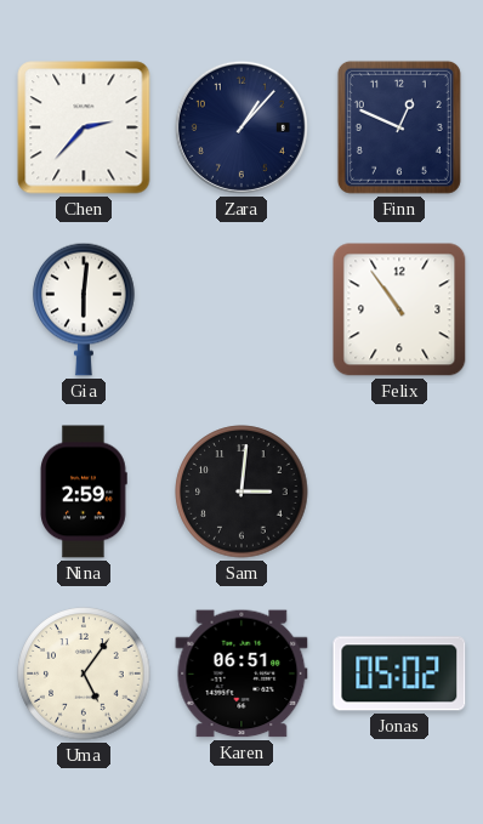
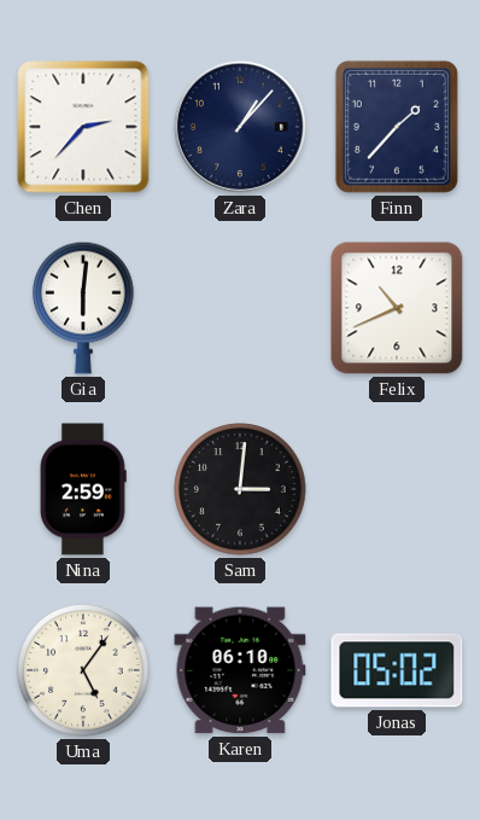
Finn: 12:49 -> 1:37 (397, 127)
Felix: 10:54 -> 10:41 (397, 308)
Karen: 06:51 -> 06:10 (240, 670)
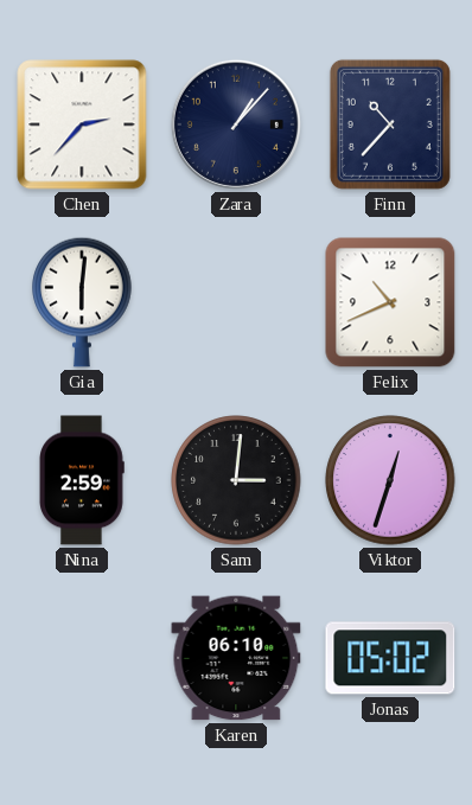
Finn: 1:37 -> 10:37 (390, 124)
Viktor: none -> 12:33 (390, 480)
Uma: 5:06 -> none (83, 670)
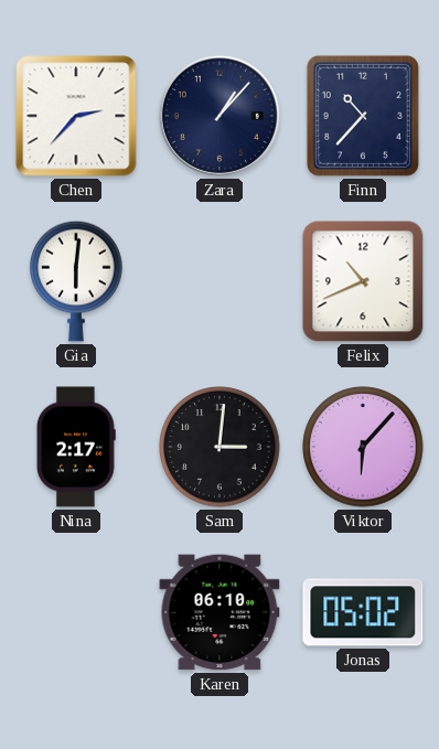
Nina: 2:59 -> 2:17 (76, 447)
Viktor: 12:33 -> 6:07 (363, 447)
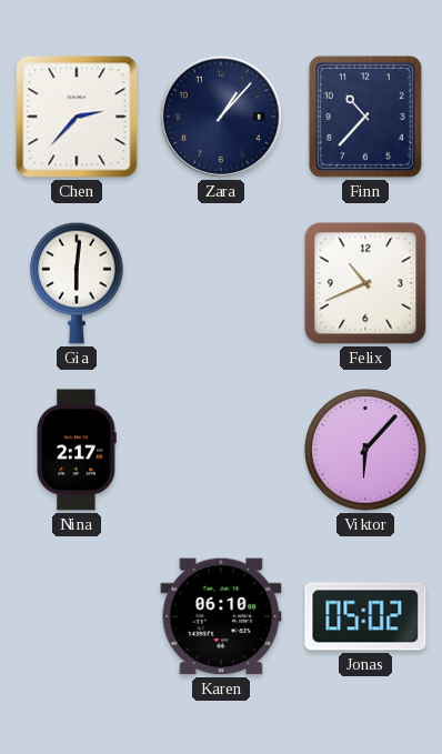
Sam: 3:01 -> none (219, 447)
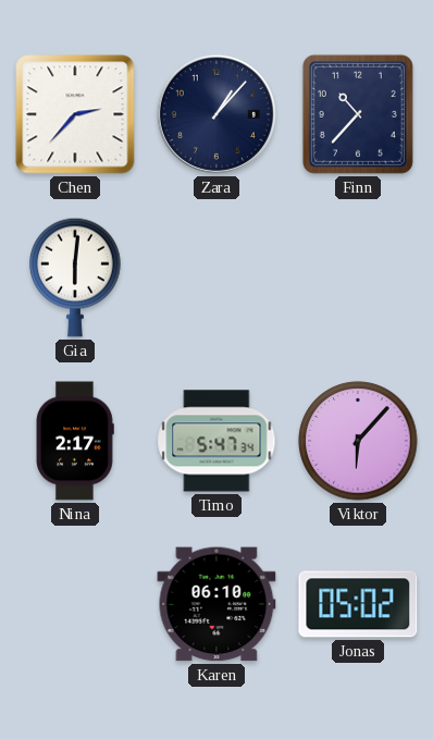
Felix: 10:41 -> none (365, 283)
Timo: none -> 5:47 (216, 441)
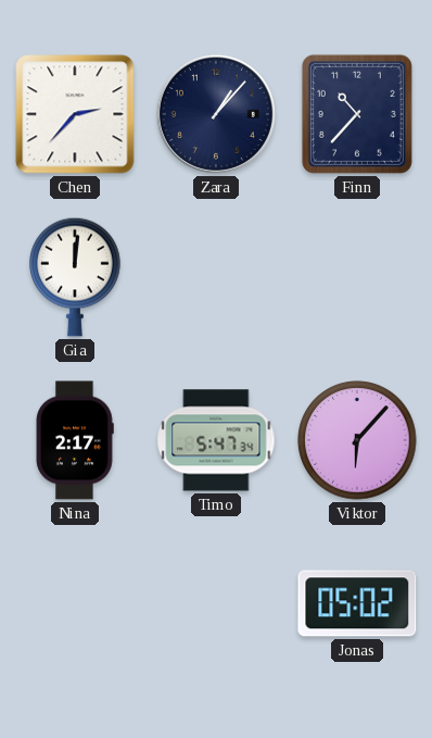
Gia: 6:01 -> 12:01 (75, 277)
Karen: 06:10 -> none (216, 604)
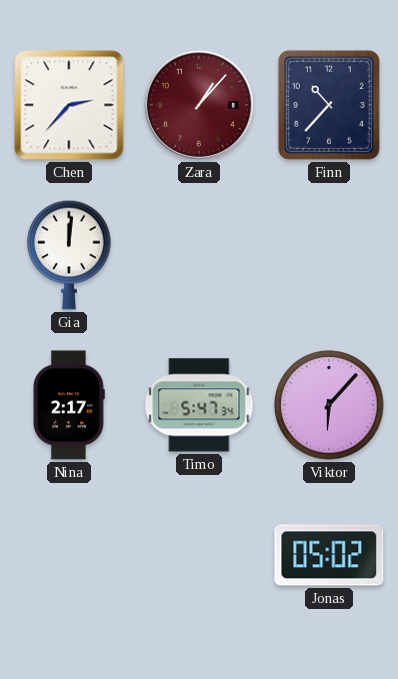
Zara dial: navy -> burgundy (199, 105)
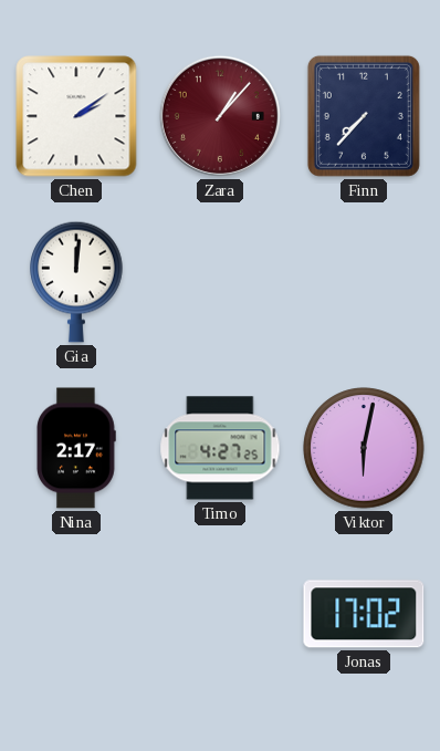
Chen: 2:37 -> 2:09 (76, 116)
Finn: 10:37 -> 7:37 (364, 116)
Timo: 5:47 -> 4:27 (220, 448)
Viktor: 6:07 -> 6:02 (364, 448)
Jonas: 05:02 -> 17:02 (364, 614)
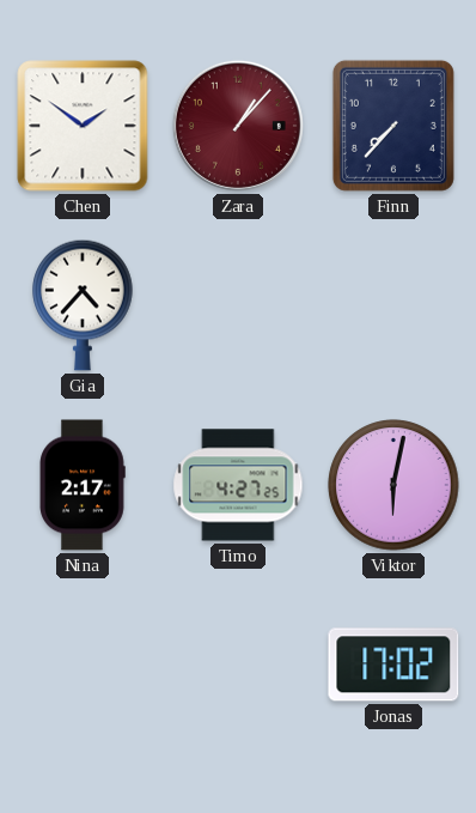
Chen: 2:09 -> 1:51 (83, 126)
Gia: 12:01 -> 4:37 (83, 305)
